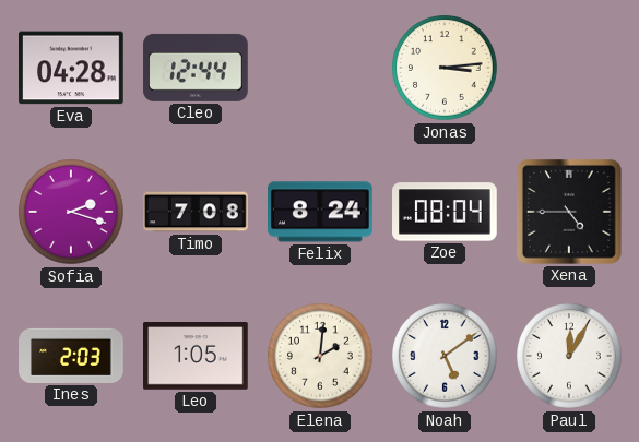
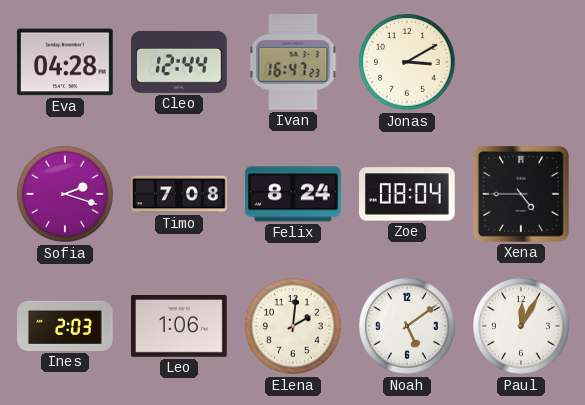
Ivan: none -> 16:47 (293, 63)
Jonas: 3:14 -> 3:10 (407, 62)
Leo: 1:05 -> 1:06 (180, 327)
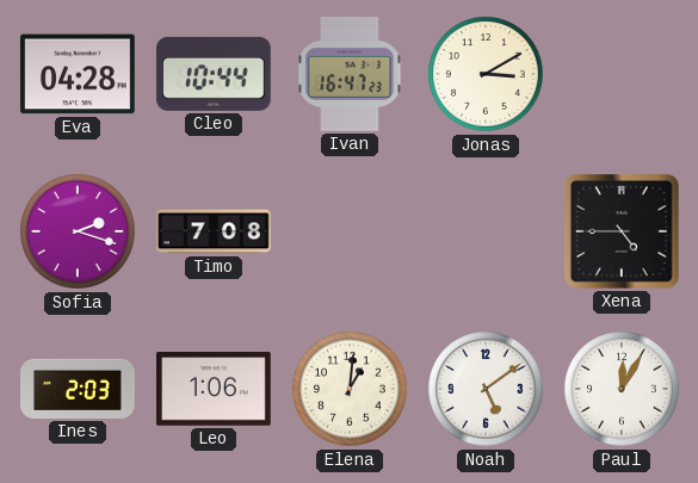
Cleo: 12:44 -> 10:44 (214, 74)
Felix: 8:24 -> none (294, 194)
Zoe: 08:04 -> none (408, 194)
Elena: 2:01 -> 1:01 (350, 389)
